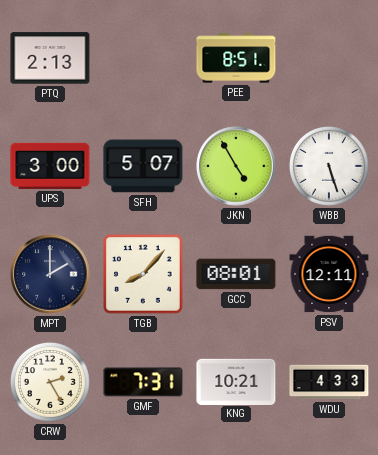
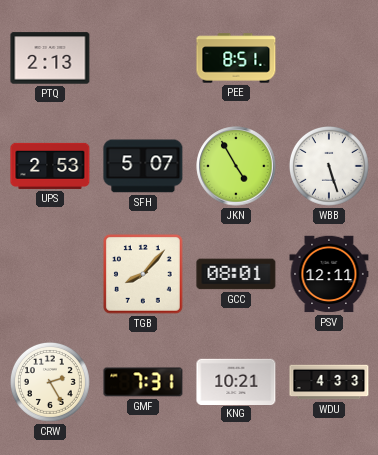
UPS: 3:00 -> 2:53 (50, 166)
MPT: 2:00 -> none (50, 274)
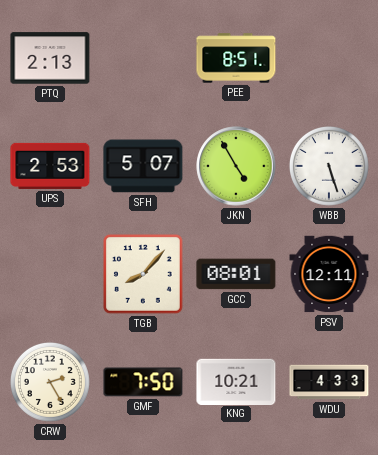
GMF: 7:31 -> 7:50 (143, 382)
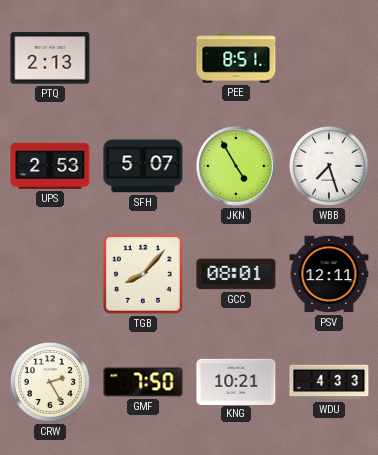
WBB: 5:27 -> 7:27 (329, 166)
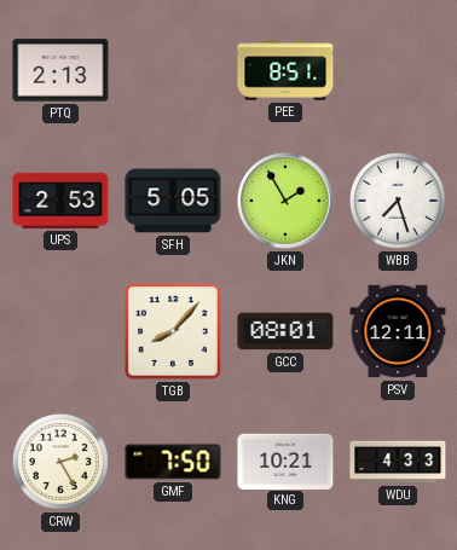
SFH: 5:07 -> 5:05 (173, 201)
JKN: 4:55 -> 1:55 (285, 201)
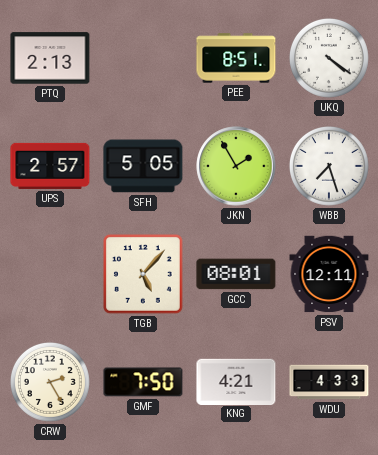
UKQ: none -> 4:21 (329, 58)
UPS: 2:53 -> 2:57 (50, 166)
TGB: 8:07 -> 5:07 (143, 274)
KNG: 10:21 -> 4:21 (236, 381)
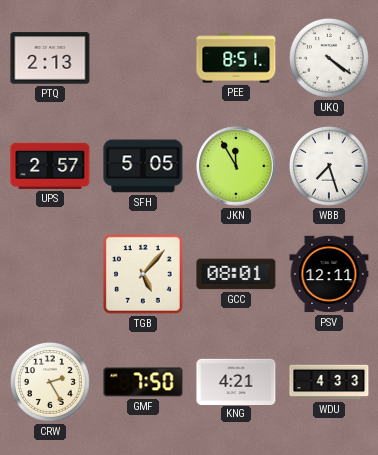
JKN: 1:55 -> 11:55 (236, 166)
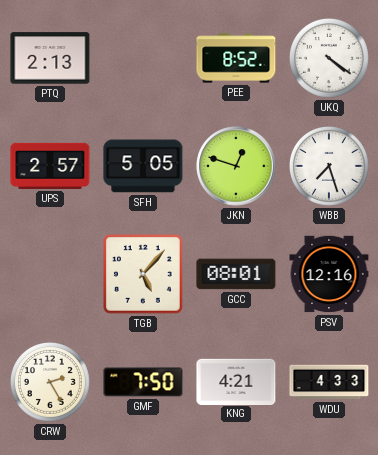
PEE: 8:51 -> 8:52 (236, 58)
JKN: 11:55 -> 12:48 (236, 166)
PSV: 12:11 -> 12:16 (329, 274)
